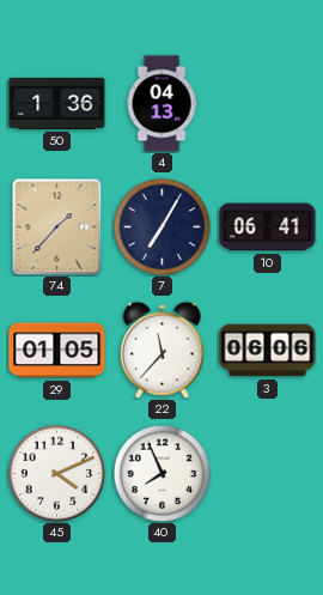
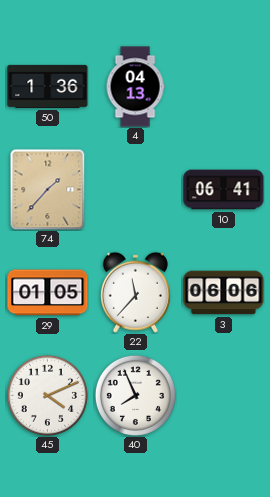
7: 7:05 -> none (161, 226)
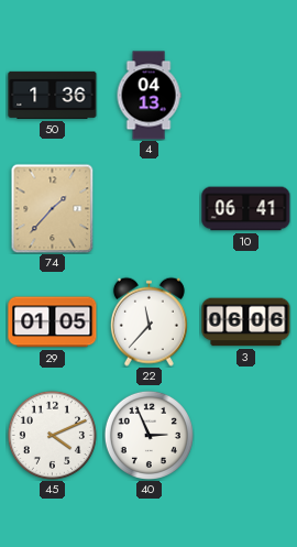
40: 7:56 -> 2:56 (148, 435)
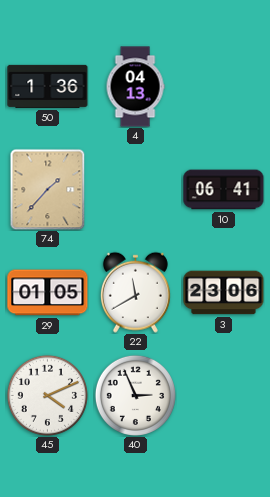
22: 11:37 -> 11:40 (135, 292)
3: 06:06 -> 23:06 (224, 293)
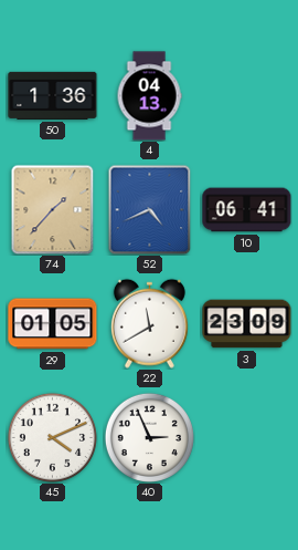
52: none -> 4:41 (150, 209)
3: 23:06 -> 23:09 (247, 324)
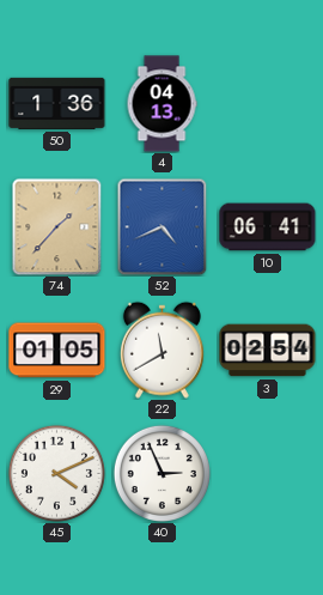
3: 23:09 -> 02:54 (268, 351)
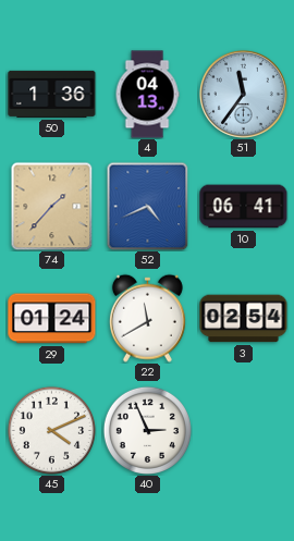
51: none -> 11:36 (243, 94)
29: 01:05 -> 01:24 (52, 319)
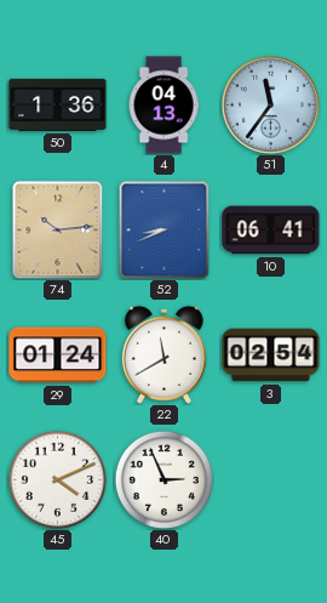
74: 1:37 -> 10:14 (58, 229)
52: 4:41 -> 8:41 (165, 229)
